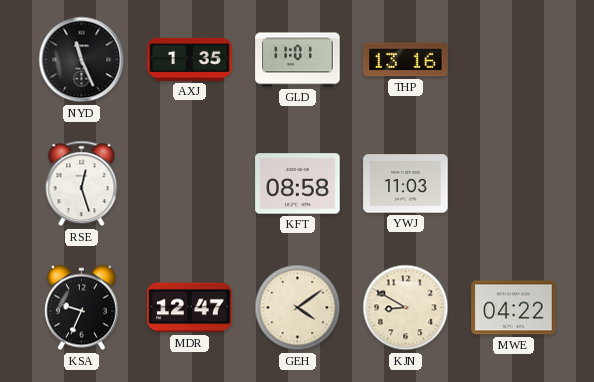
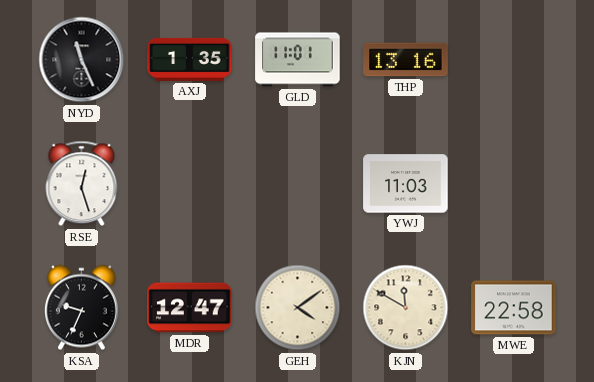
KFT: 08:58 -> none (298, 184)
KJN: 8:50 -> 11:50 (406, 308)
MWE: 04:22 -> 22:58 (514, 308)
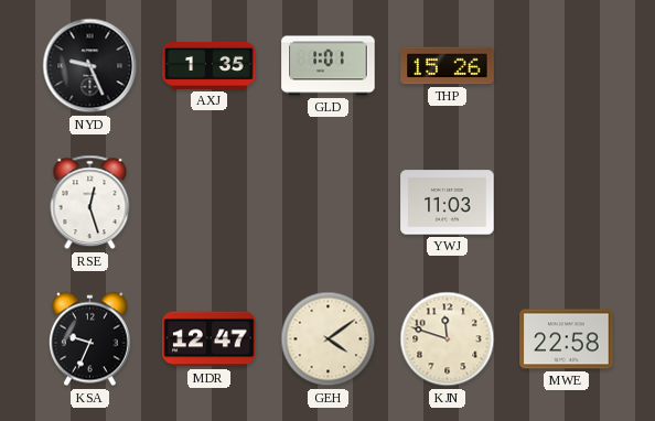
NYD: 11:26 -> 9:26 (90, 66)
GLD: 11:01 -> 1:01 (329, 66)
THP: 13:16 -> 15:26 (448, 66)
KJN: 11:50 -> 11:48 (448, 339)
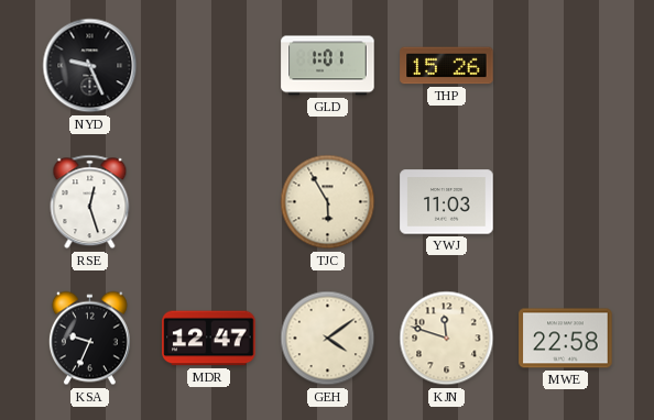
AXJ: 1:35 -> none (210, 65)
TJC: none -> 5:55 (328, 202)
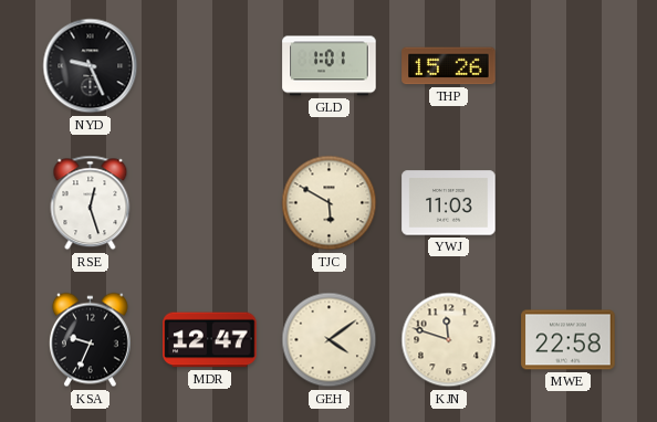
TJC: 5:55 -> 5:50 (330, 203)
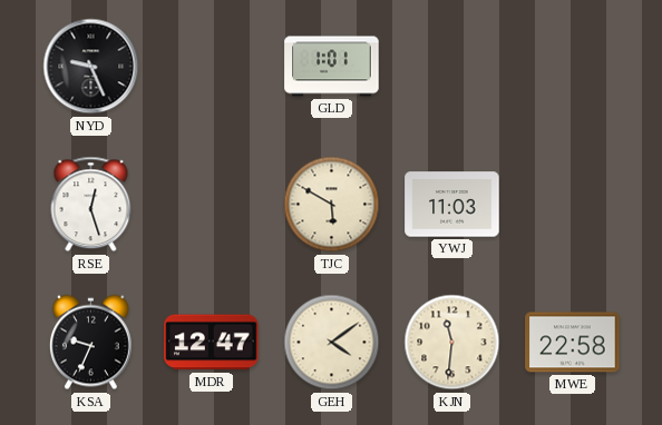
THP: 15:26 -> none (449, 66)
KJN: 11:48 -> 11:31 (452, 343)
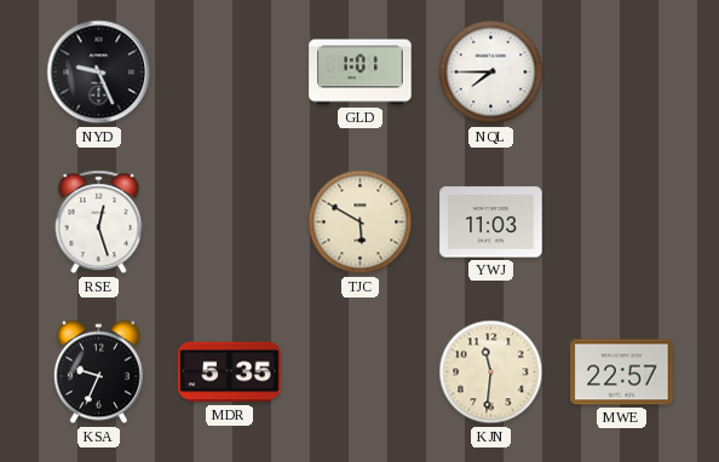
NQL: none -> 7:45 (491, 73)
MDR: 12:47 -> 5:35 (230, 373)
GEH: 4:09 -> none (332, 343)
MWE: 22:58 -> 22:57 (622, 373)
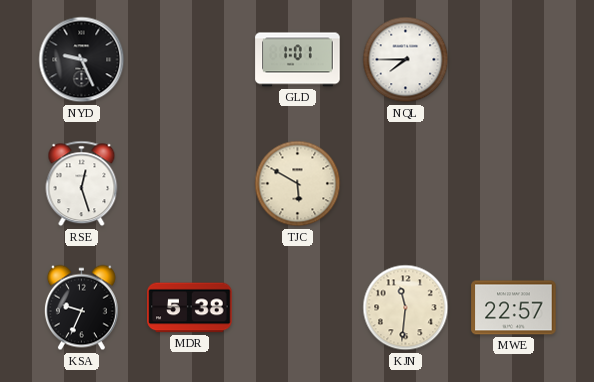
YWJ: 11:03 -> none (491, 223)
MDR: 5:35 -> 5:38 (190, 308)
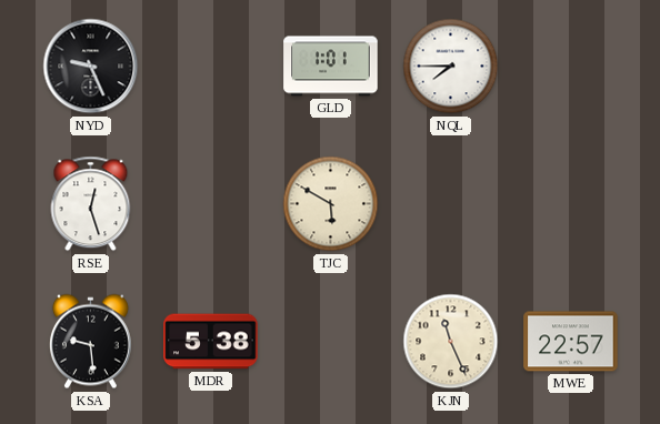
KSA: 9:34 -> 9:29 (90, 342)
KJN: 11:31 -> 11:26 (451, 342)
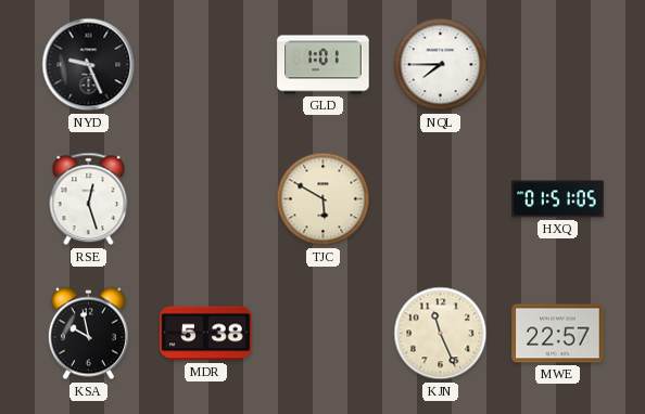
HXQ: none -> 01:51 (558, 199)
KSA: 9:29 -> 9:58 (88, 334)
